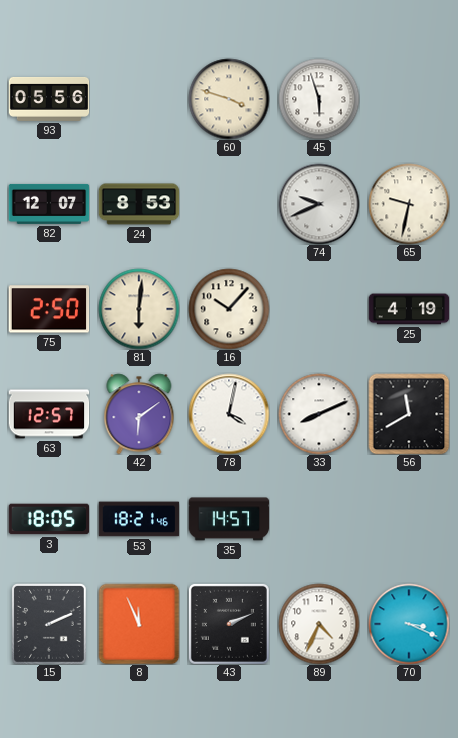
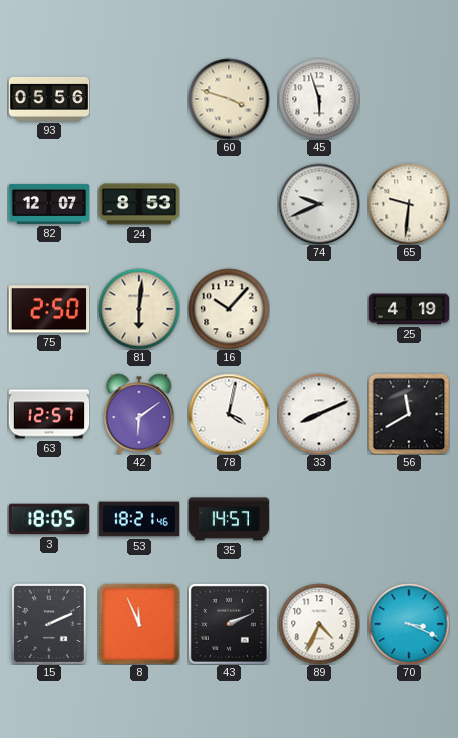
65: 9:32 -> 9:31 (409, 204)
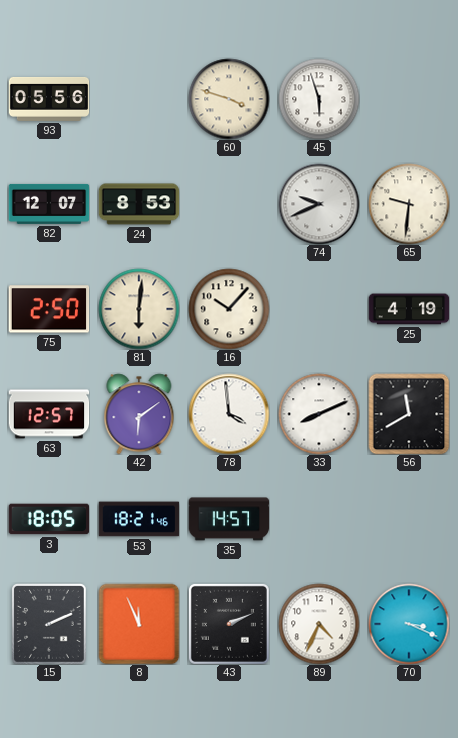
78: 4:02 -> 3:59 (229, 414)
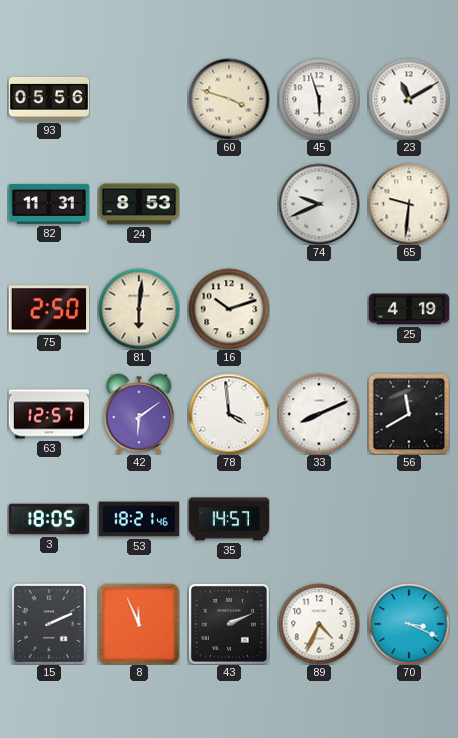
23: none -> 11:10 (409, 99)
82: 12:07 -> 11:31 (49, 204)
16: 10:07 -> 10:12 (229, 309)
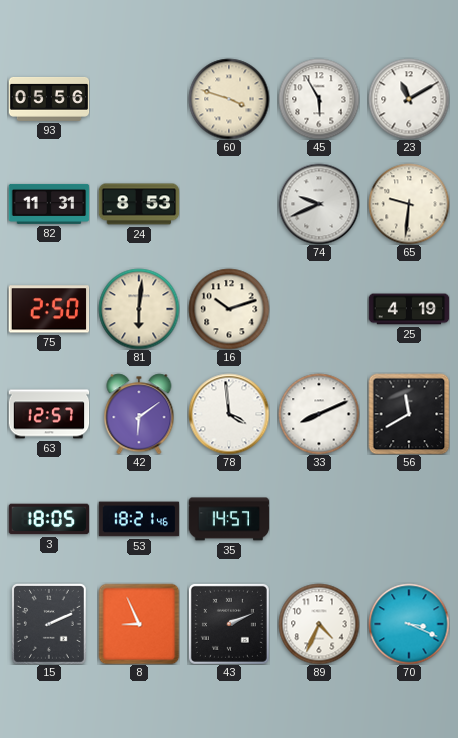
45: 5:57 -> 5:55 (319, 99)
8: 11:56 -> 8:56 (139, 624)
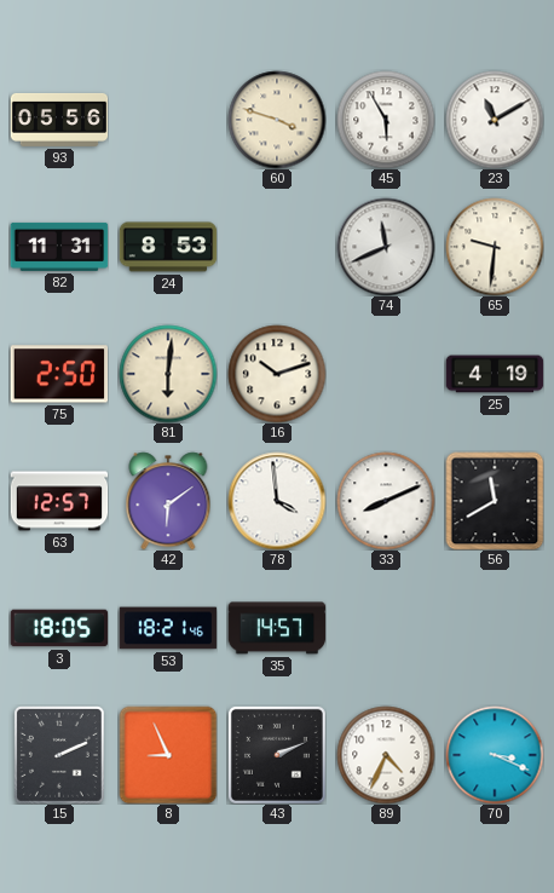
74: 9:41 -> 11:41 (386, 247)
